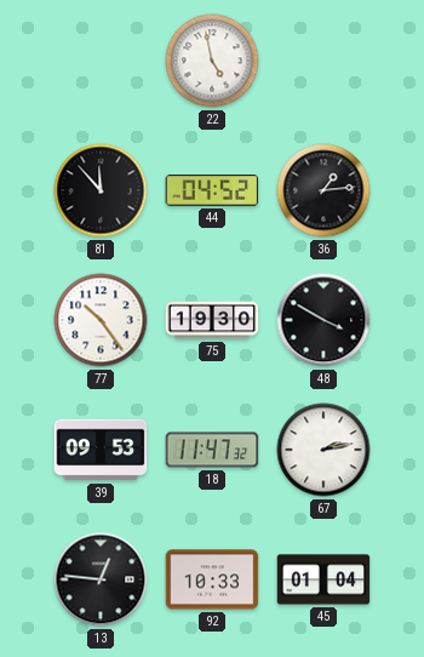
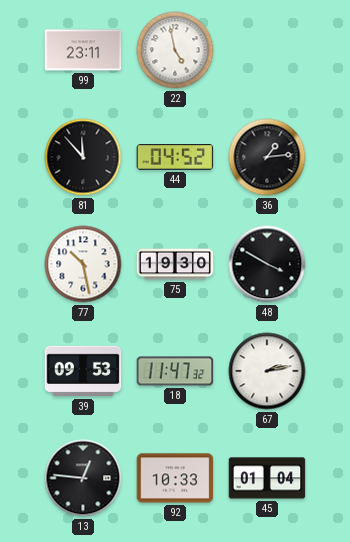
99: none -> 23:11 (83, 50)
77: 10:24 -> 10:28 (83, 264)
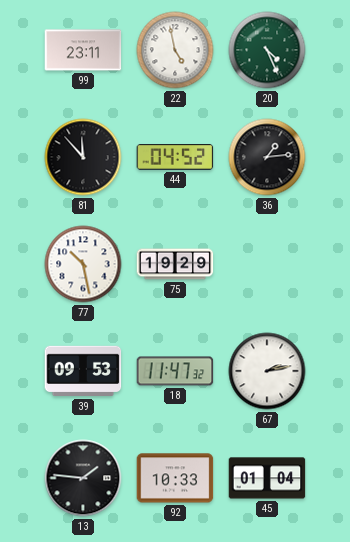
20: none -> 4:26 (267, 50)
75: 19:30 -> 19:29 (175, 264)
48: 3:50 -> none (267, 264)
13: 12:46 -> 1:46 (83, 478)
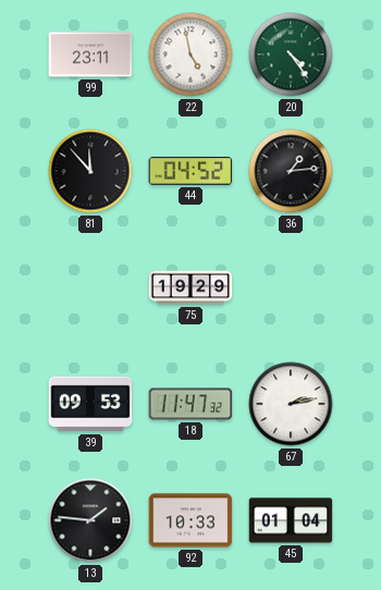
20: 4:26 -> 4:24 (291, 54)
77: 10:28 -> none (83, 264)
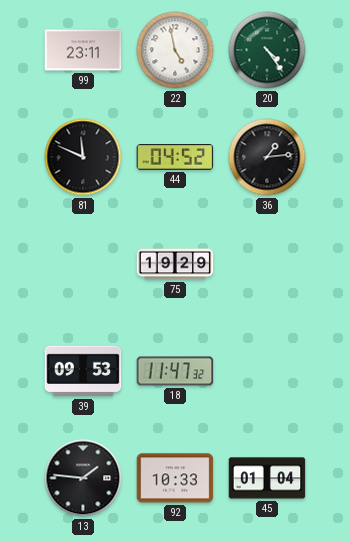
81: 11:53 -> 11:49 (83, 157)
67: 2:13 -> none (291, 404)
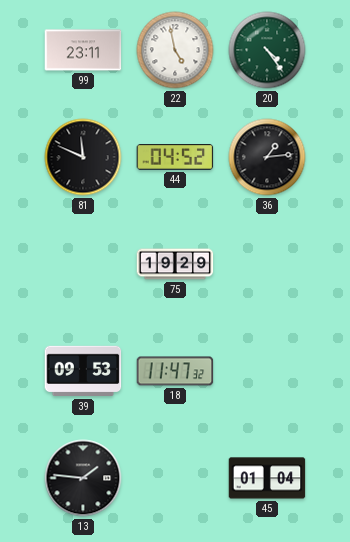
92: 10:33 -> none (175, 478)
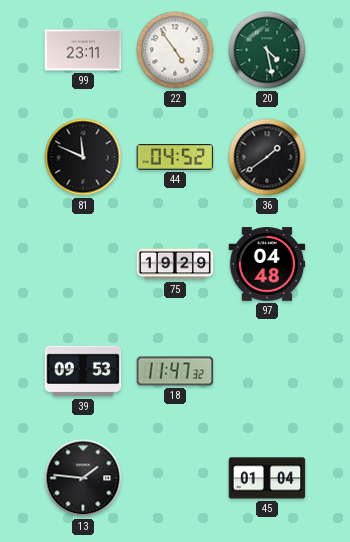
22: 4:58 -> 4:54 (175, 50)
20: 4:24 -> 4:28 (267, 50)
36: 1:14 -> 1:39 (267, 157)
97: none -> 04:48 (267, 264)
